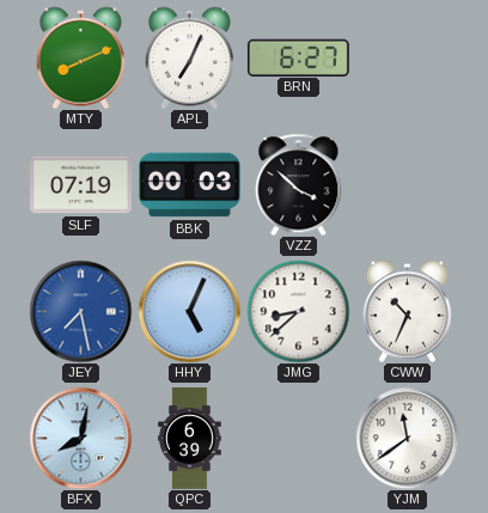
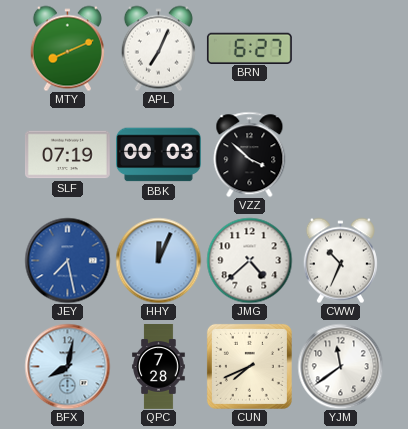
HHY: 5:04 -> 12:04 (158, 260)
JMG: 8:38 -> 4:38 (249, 260)
QPC: 6:39 -> 7:28 (159, 367)
CUN: none -> 7:41 (249, 366)
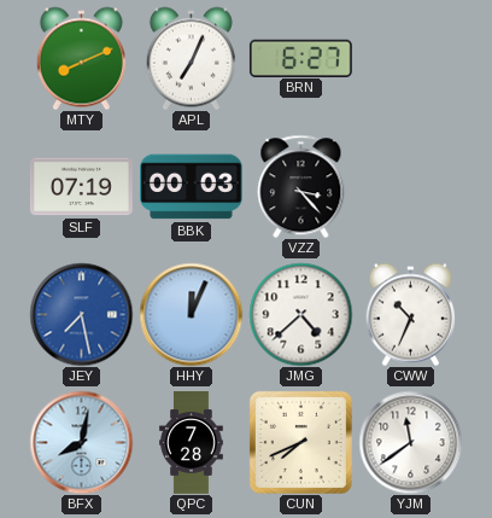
VZZ: 3:52 -> 3:23 (301, 186)
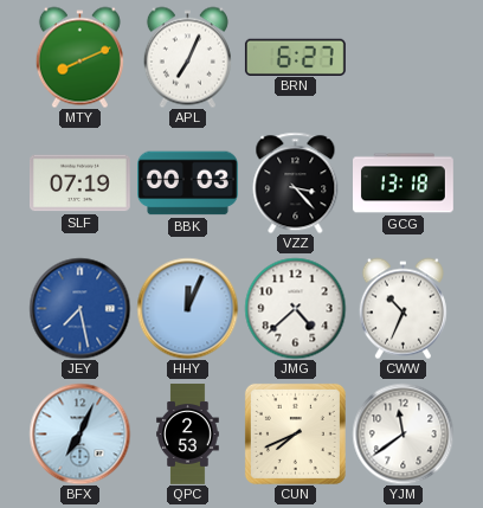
GCG: none -> 13:18 (404, 184)
BFX: 8:02 -> 7:04 (79, 433)
QPC: 7:28 -> 2:53 (188, 435)
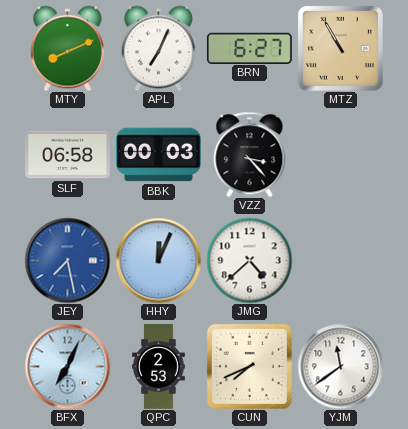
MTZ: none -> 10:55 (340, 48)
SLF: 07:19 -> 06:58 (68, 155)
GCG: 13:18 -> none (404, 184)
CWW: 10:34 -> none (402, 308)
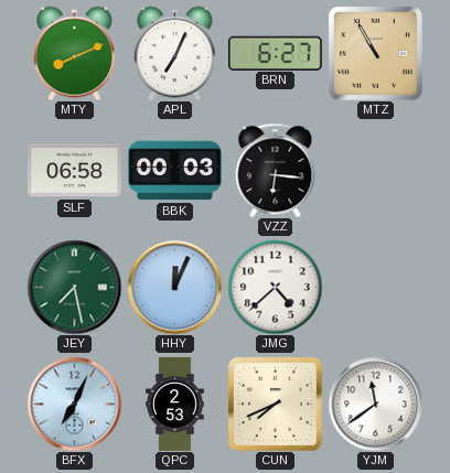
VZZ: 3:23 -> 6:16 (276, 170)
JEY dial: blue -> green (74, 287)
